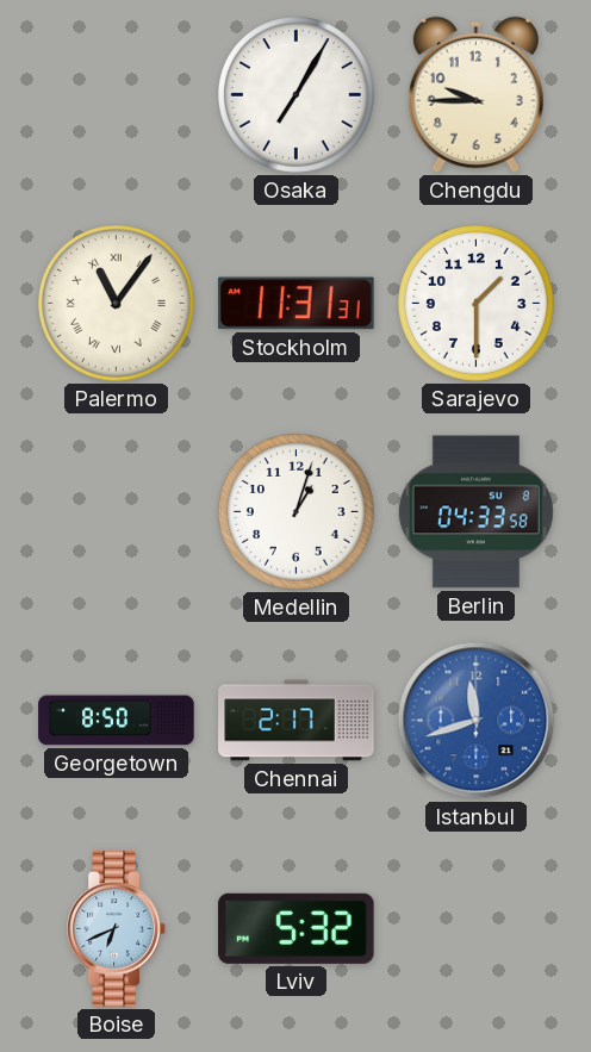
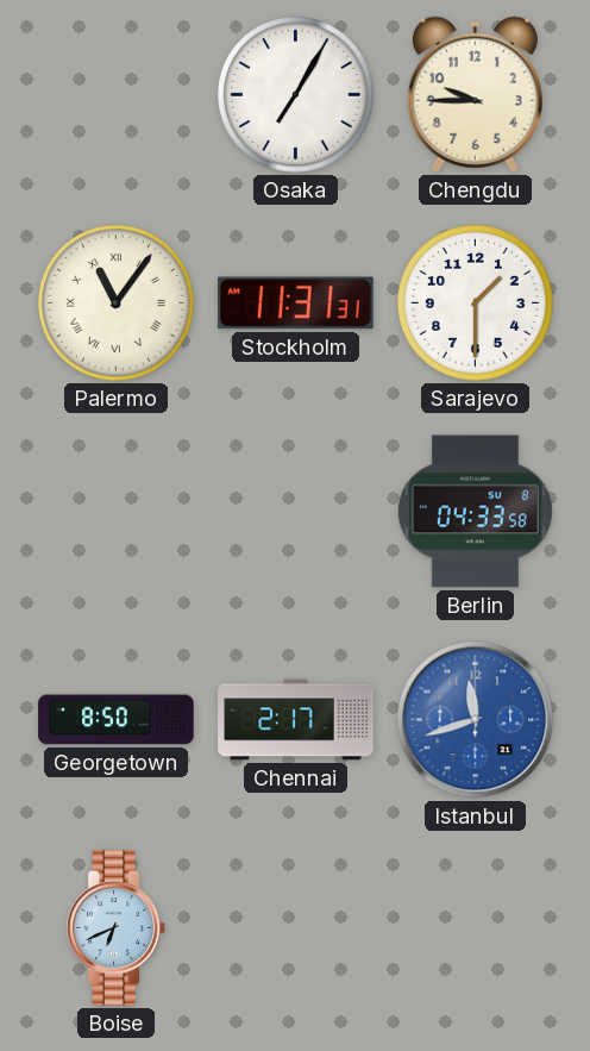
Medellin: 1:03 -> none (297, 512)
Lviv: 5:32 -> none (297, 928)
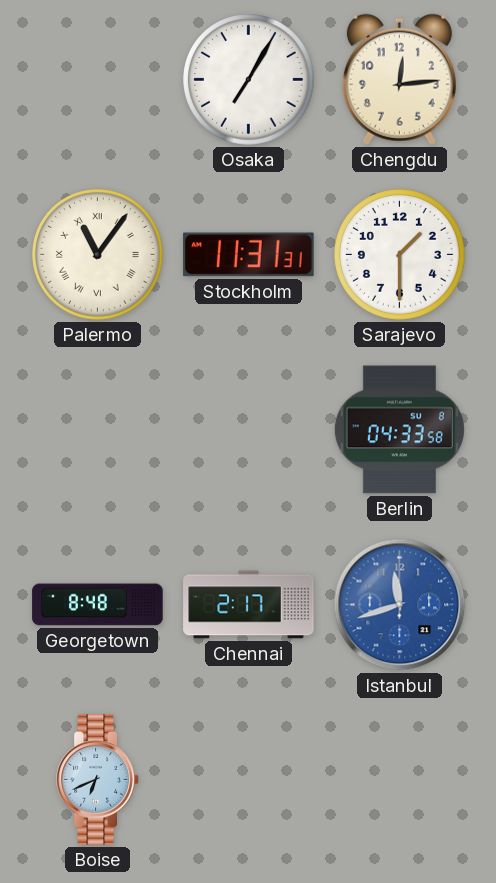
Chengdu: 9:45 -> 12:14 (399, 79)
Georgetown: 8:50 -> 8:48 (98, 605)
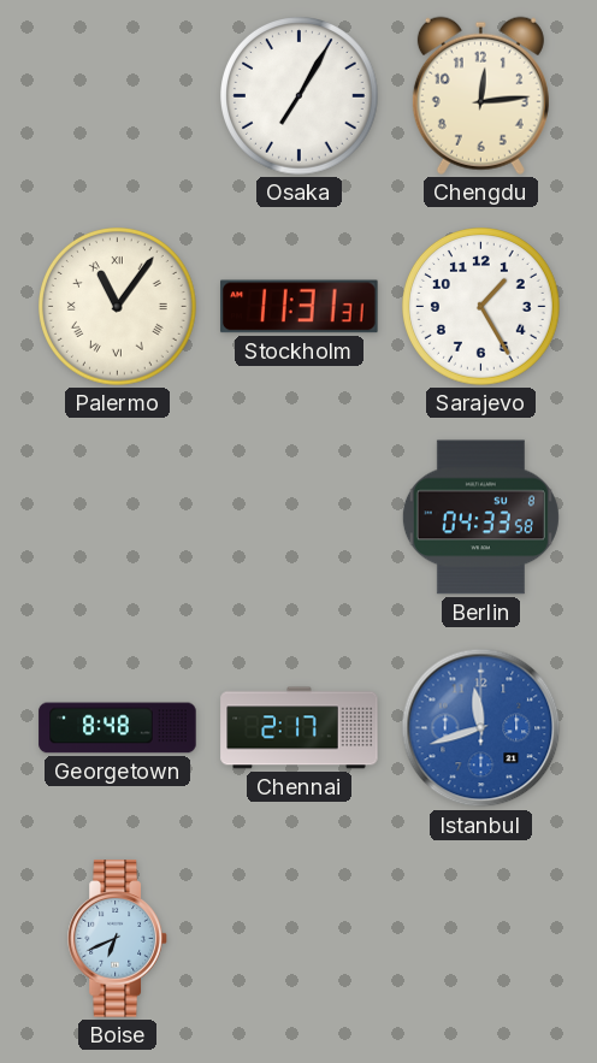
Sarajevo: 1:30 -> 1:25 (481, 307)
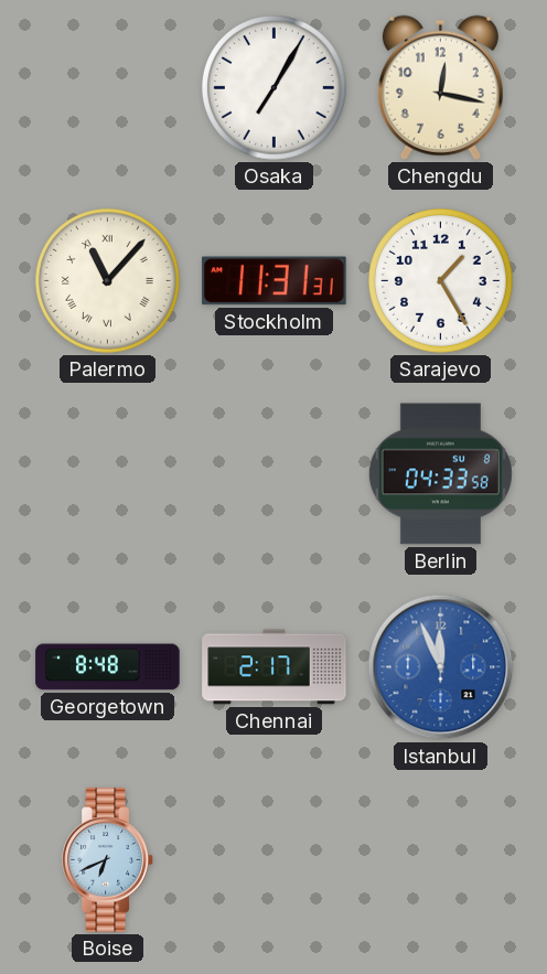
Chengdu: 12:14 -> 12:17 (440, 87)
Palermo: 11:06 -> 11:07 (108, 281)
Istanbul: 11:42 -> 11:56 (441, 667)
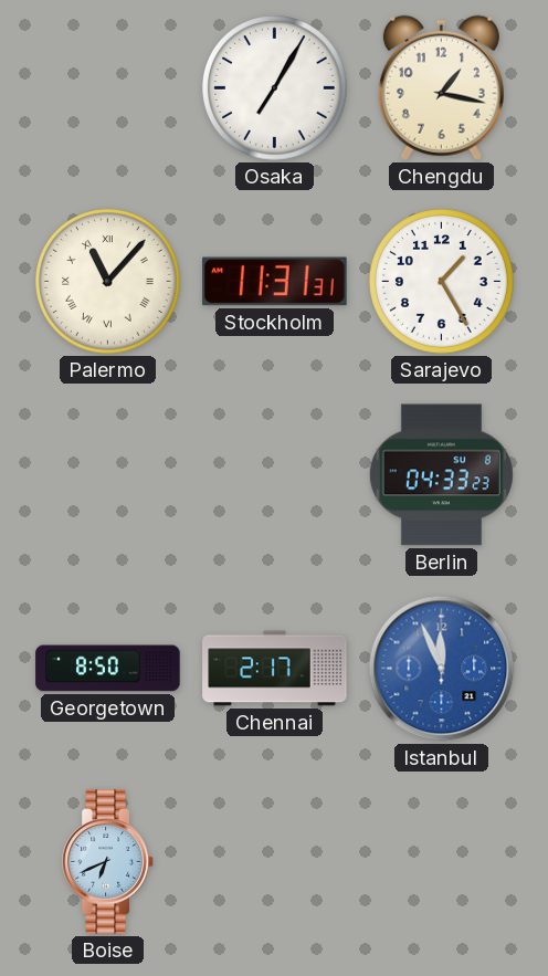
Chengdu: 12:17 -> 1:17 (441, 87)
Berlin: 04:33:58 -> 04:33:23 (441, 475)
Georgetown: 8:48 -> 8:50 (108, 669)
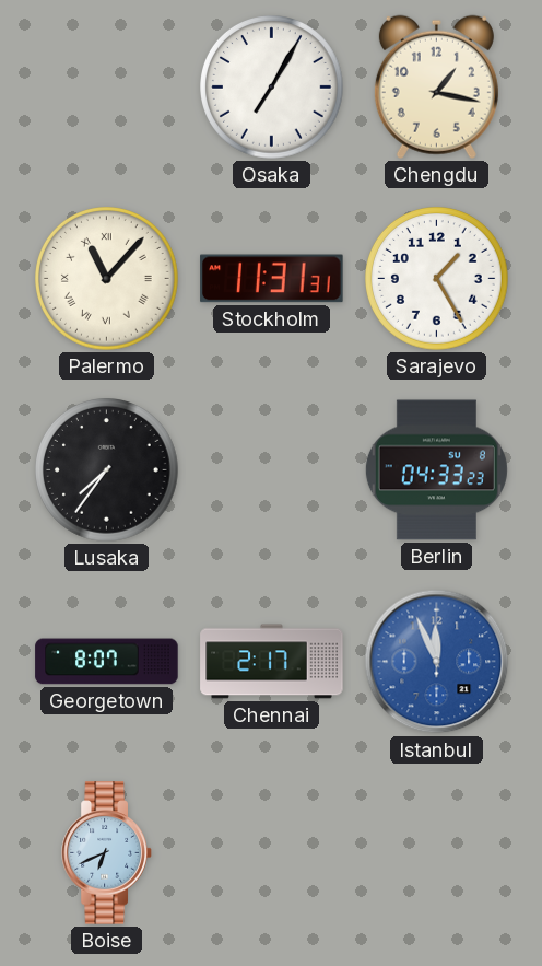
Lusaka: none -> 7:36 (107, 470)
Georgetown: 8:50 -> 8:07 (107, 662)
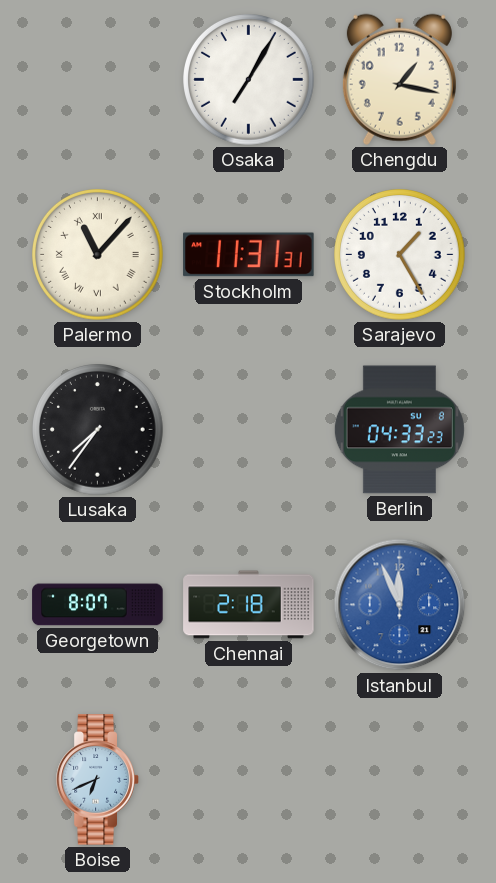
Chennai: 2:17 -> 2:18 (249, 605)
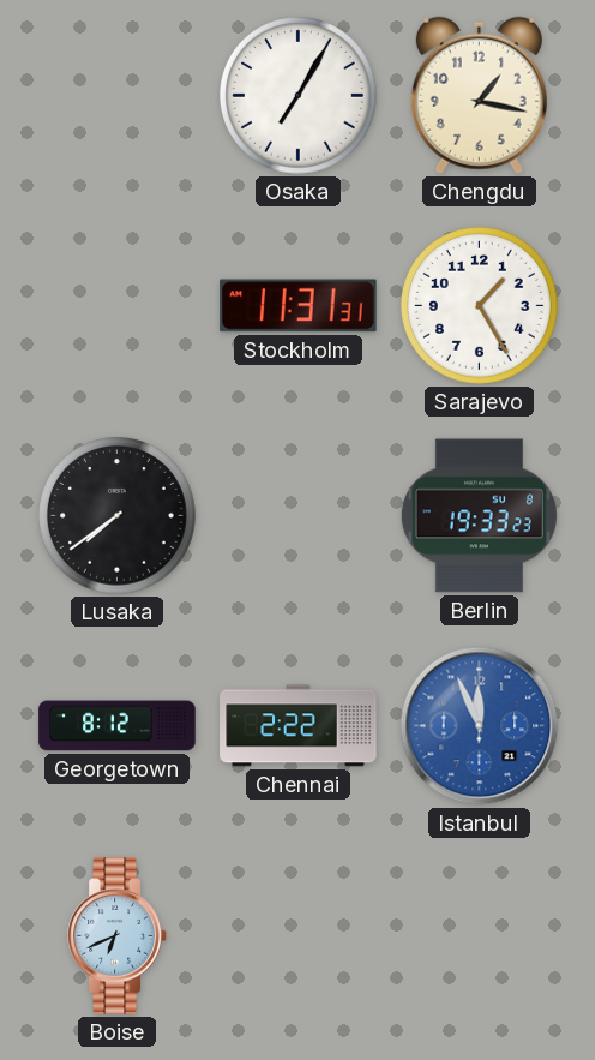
Palermo: 11:07 -> none (98, 255)
Lusaka: 7:36 -> 7:39 (118, 516)
Berlin: 04:33 -> 19:33 (479, 516)
Georgetown: 8:07 -> 8:12 (118, 726)
Chennai: 2:18 -> 2:22 (299, 726)
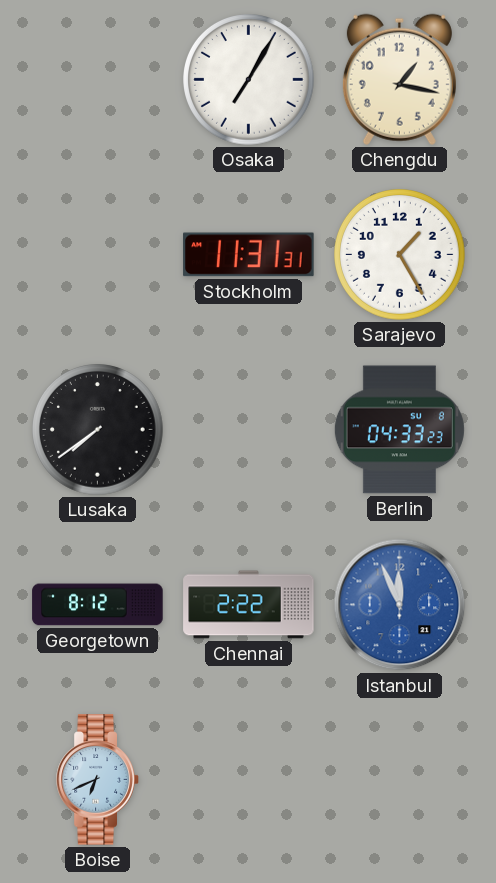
Berlin: 19:33 -> 04:33 (399, 430)
